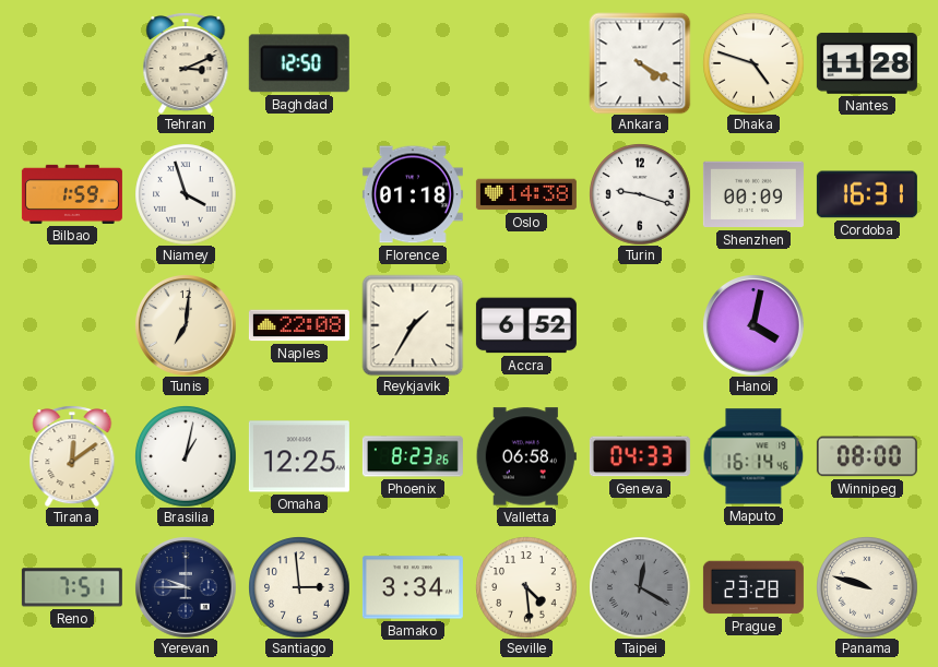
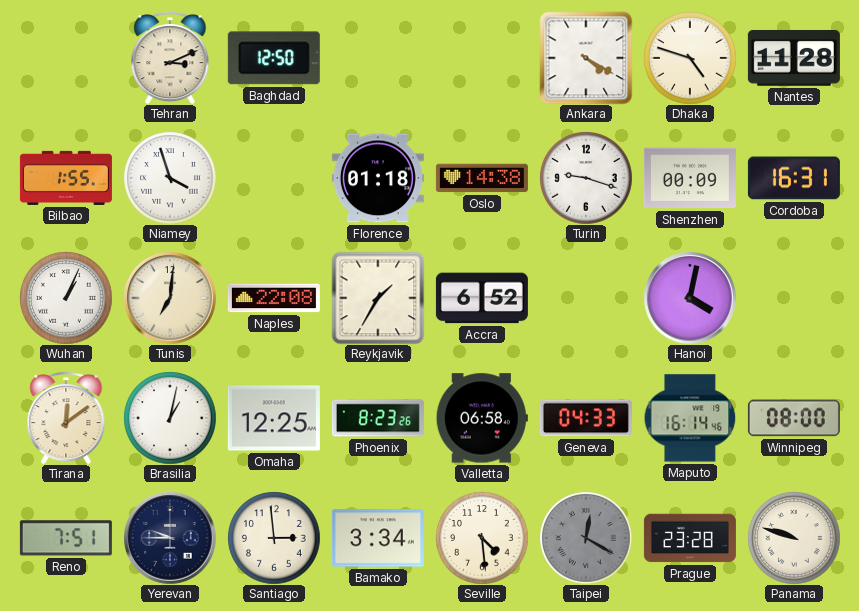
Bilbao: 1:59 -> 1:55 (66, 178)
Wuhan: none -> 1:04 (66, 298)
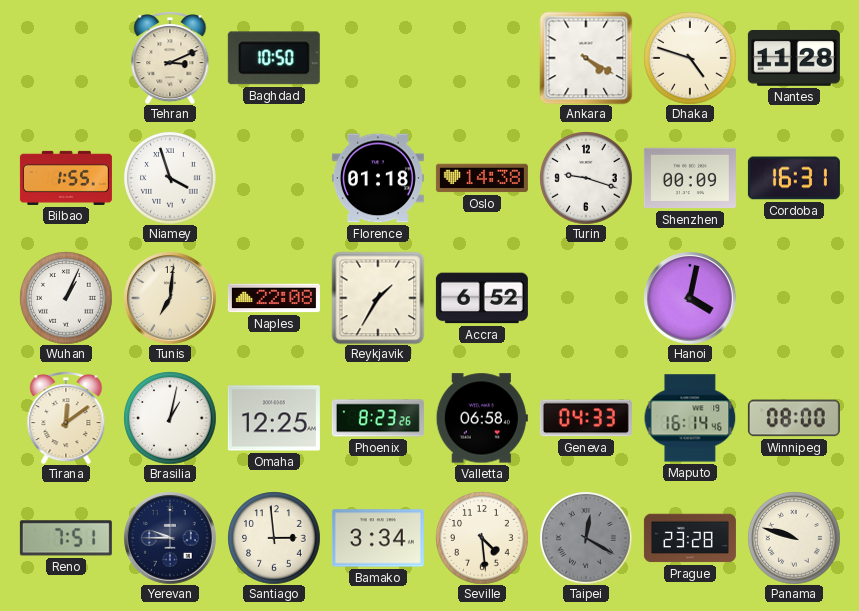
Baghdad: 12:50 -> 10:50 (274, 58)
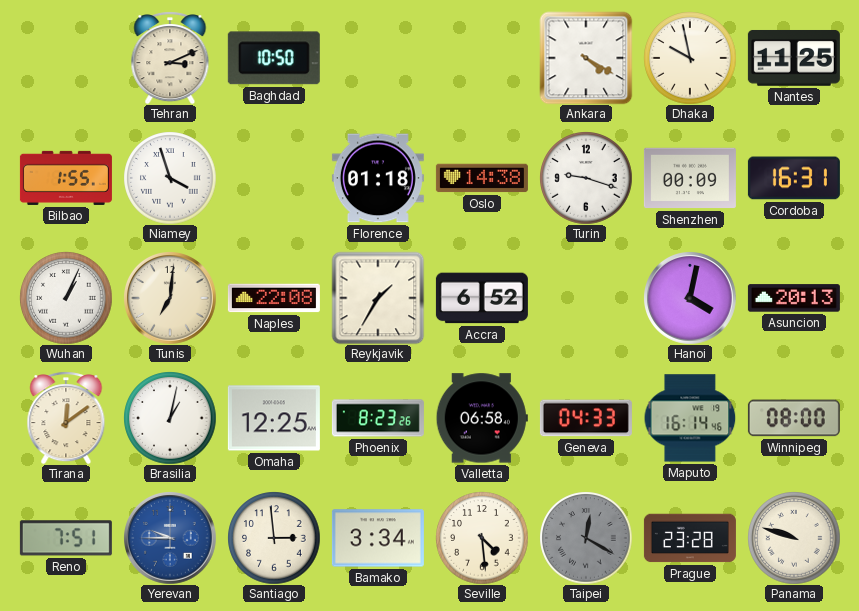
Dhaka: 4:48 -> 9:58 (690, 58)
Nantes: 11:28 -> 11:25 (794, 58)
Asuncion: none -> 20:13 (794, 298)
Yerevan dial: navy -> blue (170, 538)
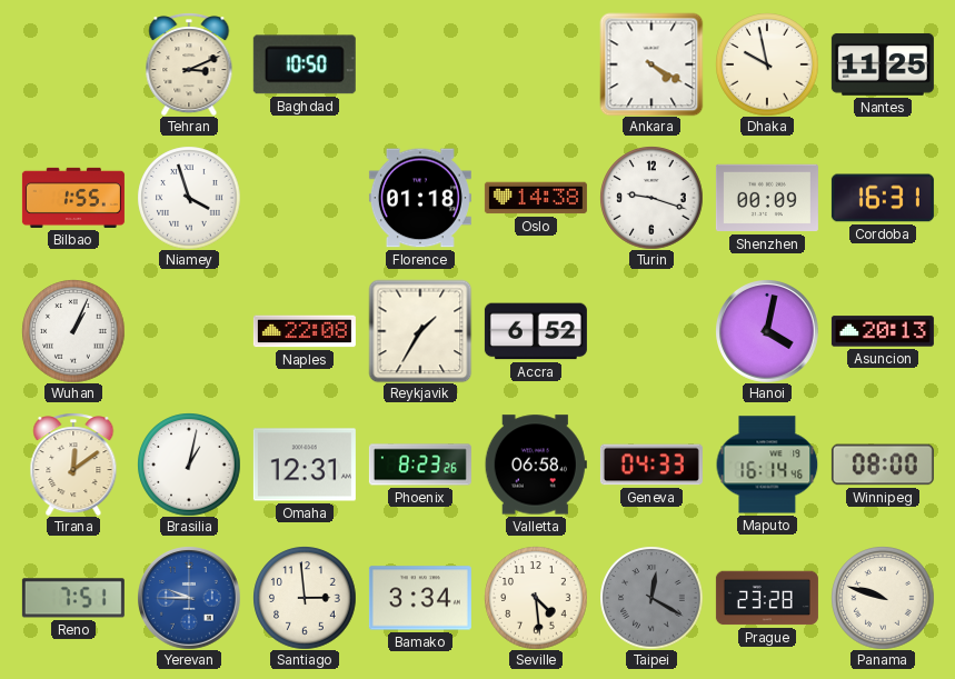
Tunis: 7:01 -> none (170, 298)
Omaha: 12:25 -> 12:31 (305, 465)
